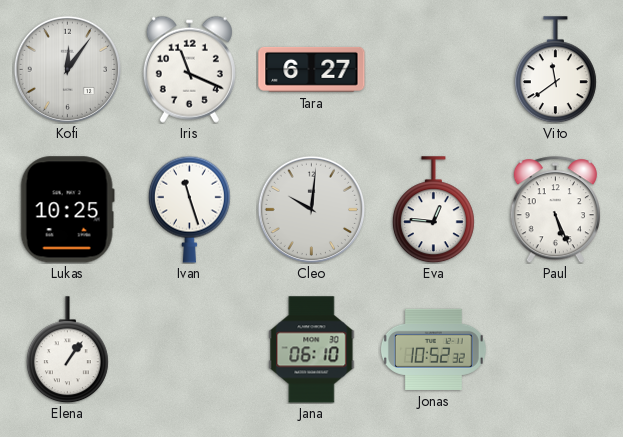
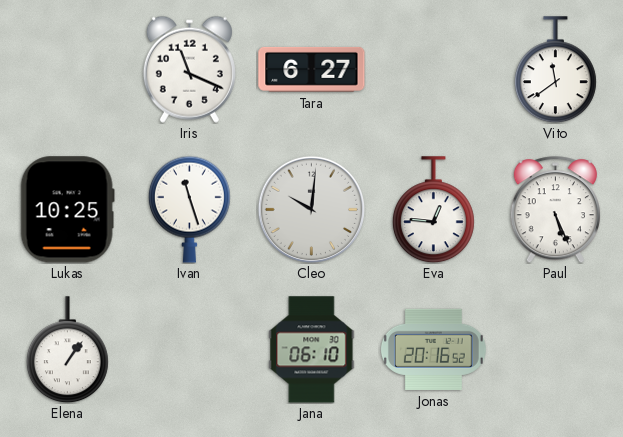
Kofi: 12:06 -> none (67, 69)
Jonas: 10:52 -> 20:16 (433, 349)
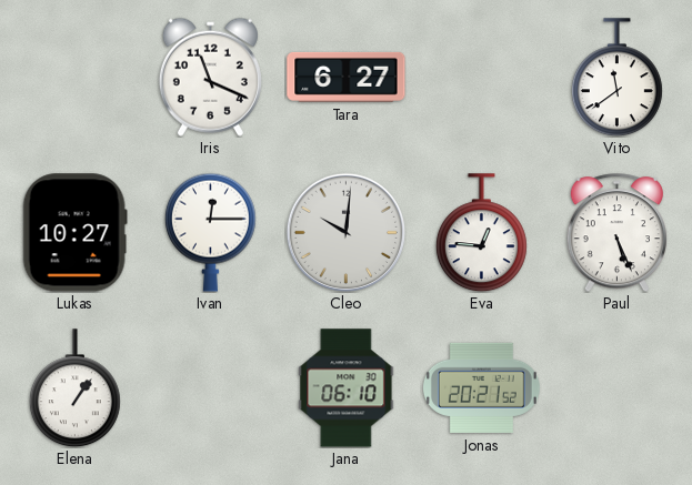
Lukas: 10:25 -> 10:27 (74, 233)
Ivan: 11:27 -> 12:15 (210, 232)
Jonas: 20:16 -> 20:21 (481, 387)
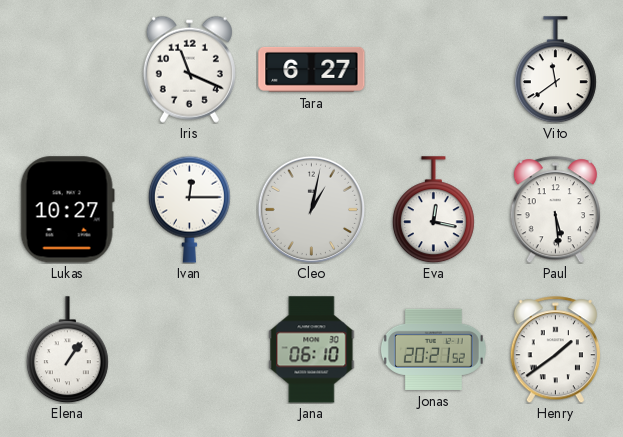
Cleo: 10:01 -> 1:02 (311, 209)
Eva: 12:46 -> 12:17 (433, 210)
Paul: 5:26 -> 5:29 (555, 210)
Henry: none -> 1:39 (555, 350)
